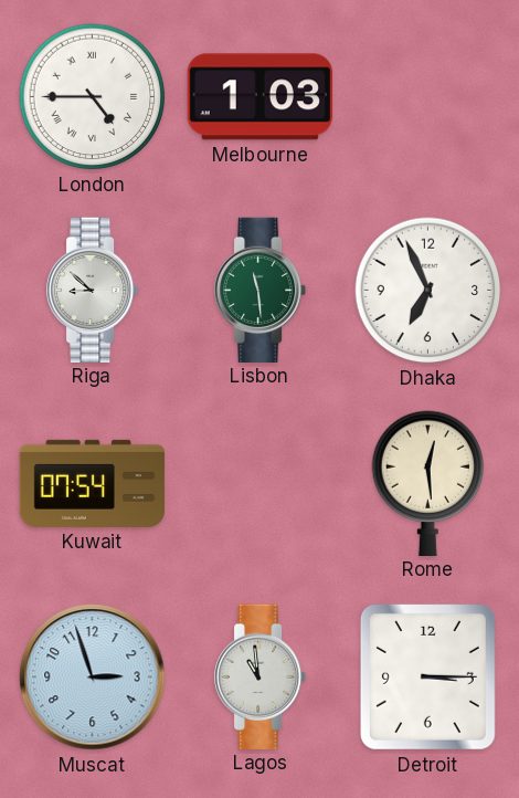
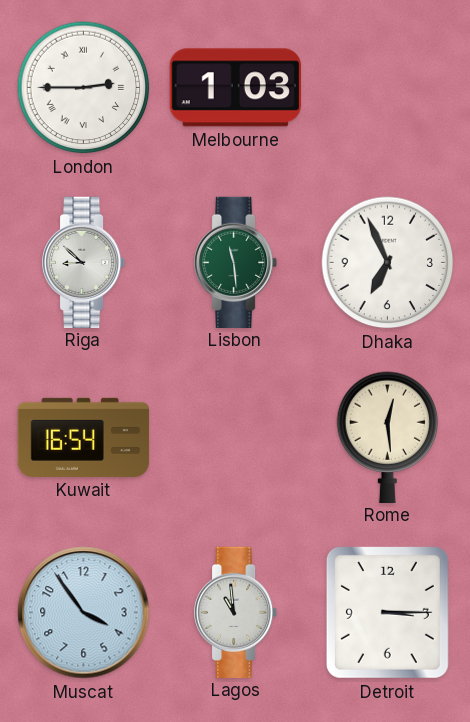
London: 4:45 -> 2:45 (84, 88)
Kuwait: 07:54 -> 16:54 (84, 437)
Muscat: 2:57 -> 3:54 (84, 613)
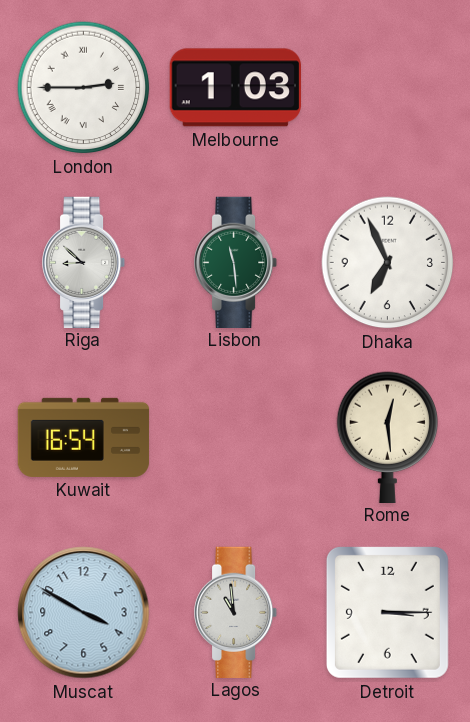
Muscat: 3:54 -> 3:50 (84, 613)
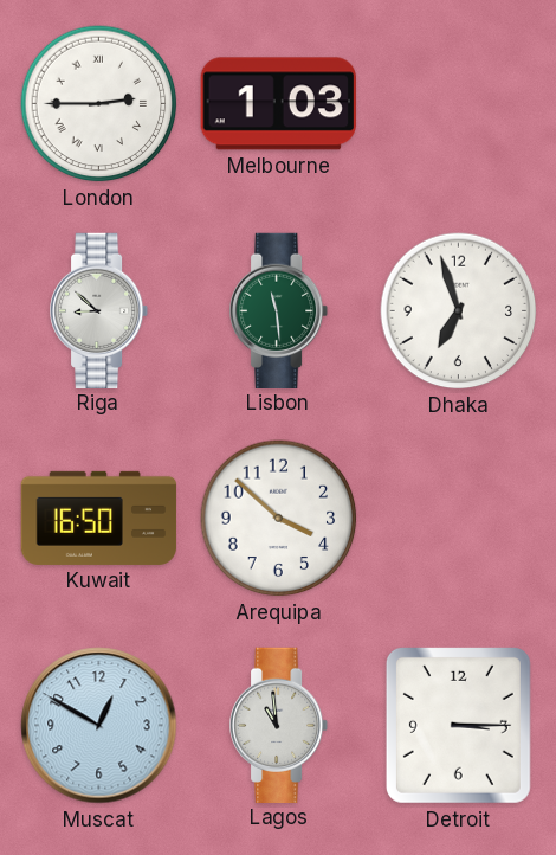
Dhaka: 6:56 -> 6:57 (459, 311)
Kuwait: 16:54 -> 16:50 (99, 517)
Arequipa: none -> 3:52 (279, 519)
Rome: 12:29 -> none (388, 437)
Muscat: 3:50 -> 12:50 (99, 726)
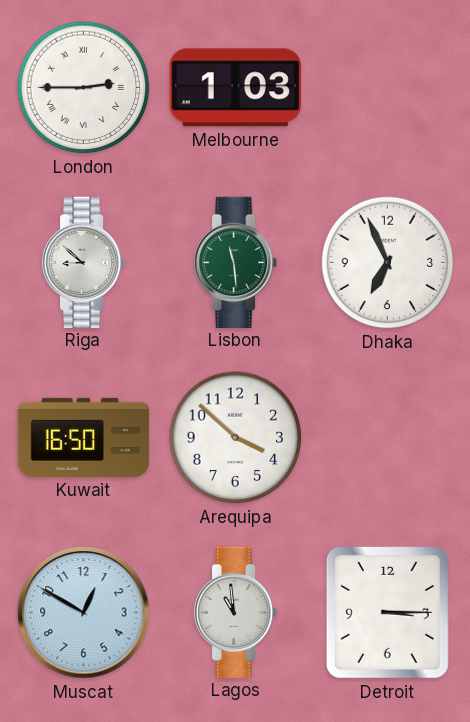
Dhaka: 6:57 -> 6:56 (388, 263)
